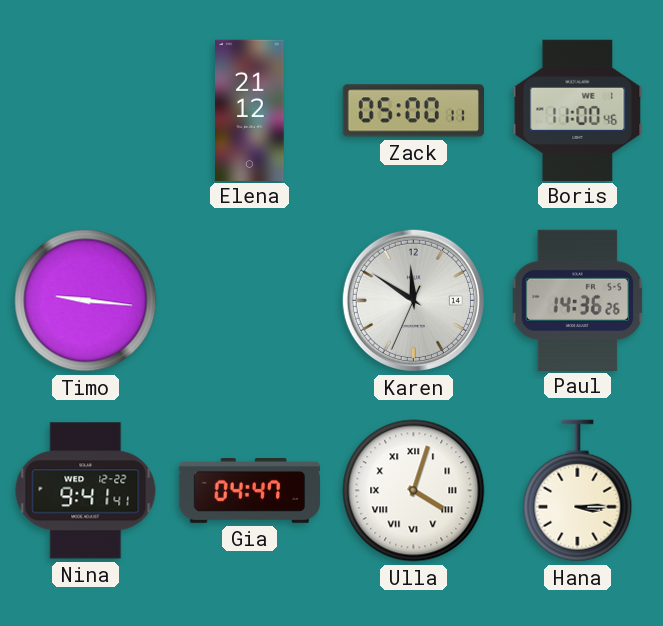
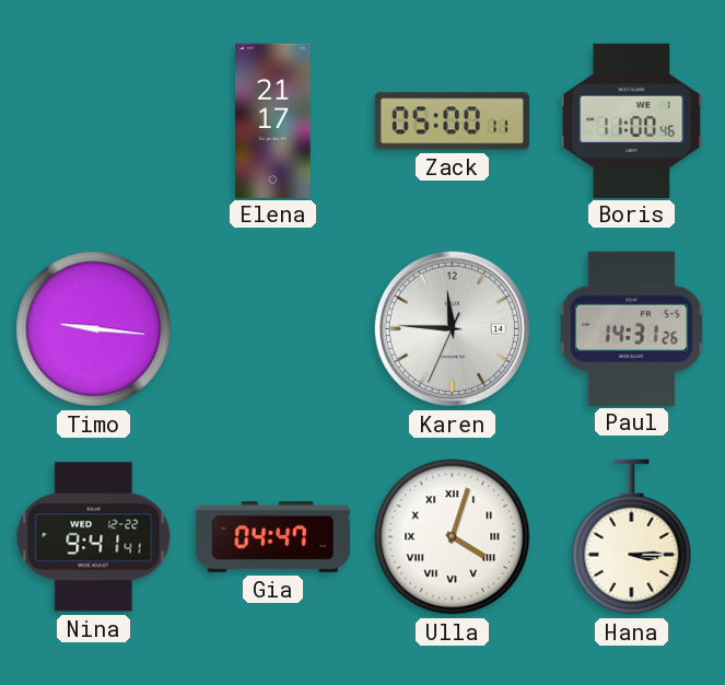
Elena: 21:12 -> 21:17 (273, 120)
Karen: 11:50 -> 11:45 (452, 328)
Paul: 14:36 -> 14:31 (632, 328)
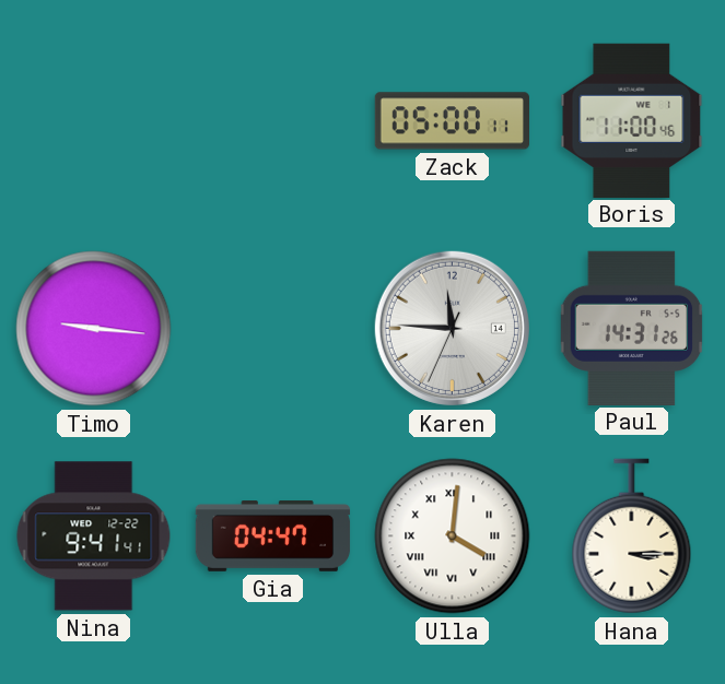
Elena: 21:17 -> none (273, 120)
Ulla: 4:03 -> 4:01 (453, 536)
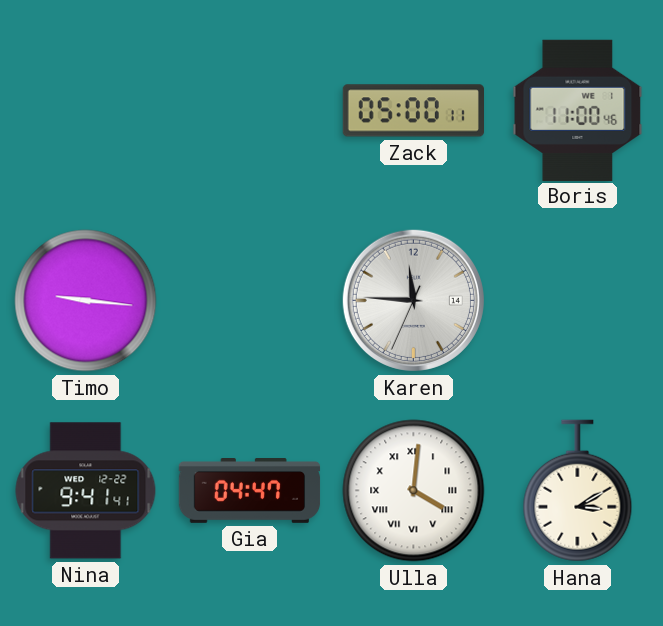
Paul: 14:31 -> none (632, 328)
Hana: 3:15 -> 3:10 (578, 491)
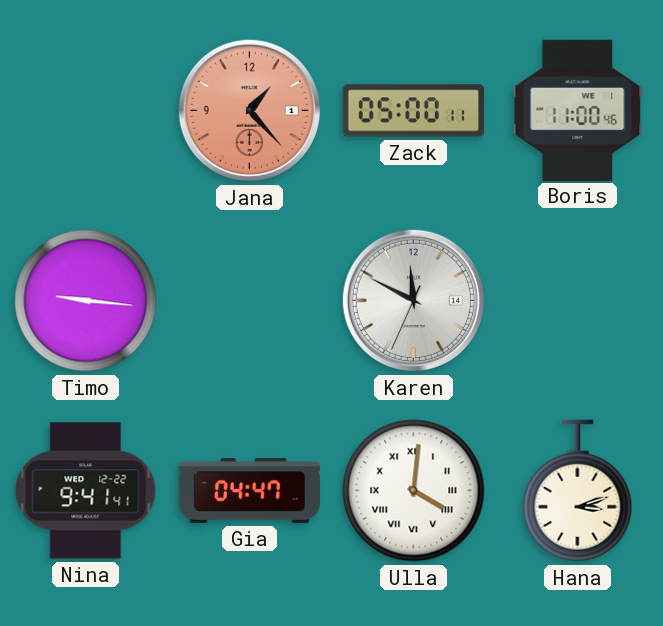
Jana: none -> 1:23 (249, 110)
Karen: 11:45 -> 11:49 (413, 300)
Hana: 3:10 -> 3:12 (578, 491)
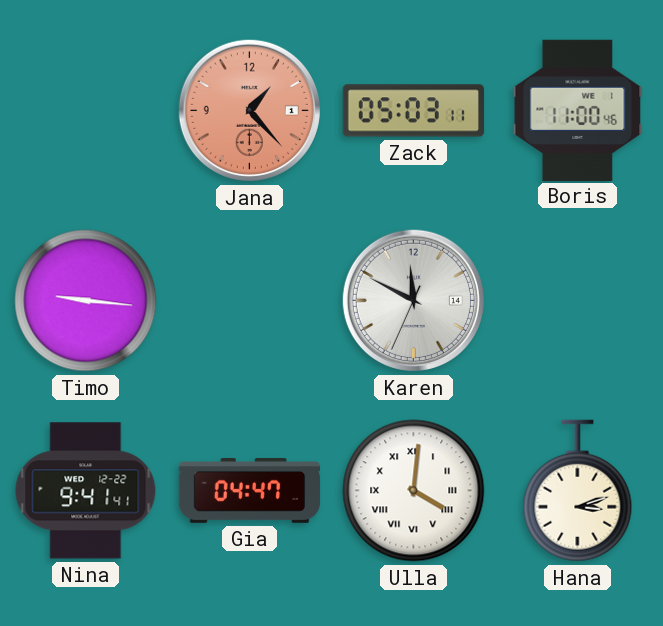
Zack: 05:00 -> 05:03 (413, 111)
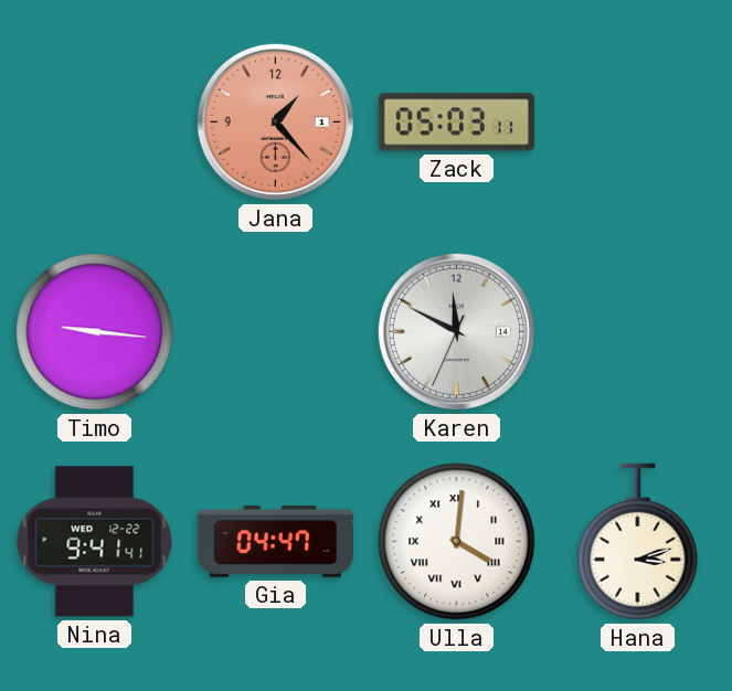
Boris: 11:00 -> none (578, 110)
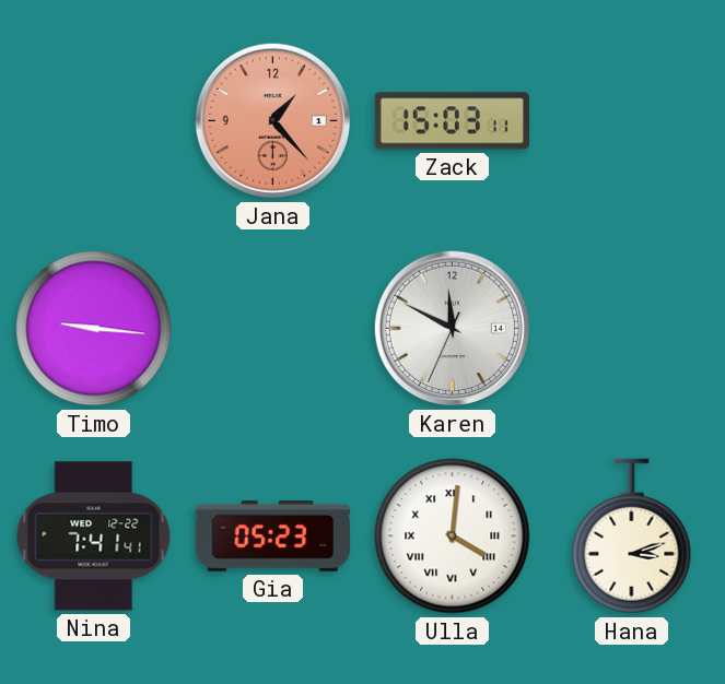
Zack: 05:03 -> 15:03 (452, 121)
Nina: 9:41 -> 7:41 (94, 536)
Gia: 04:47 -> 05:23 (273, 536)
